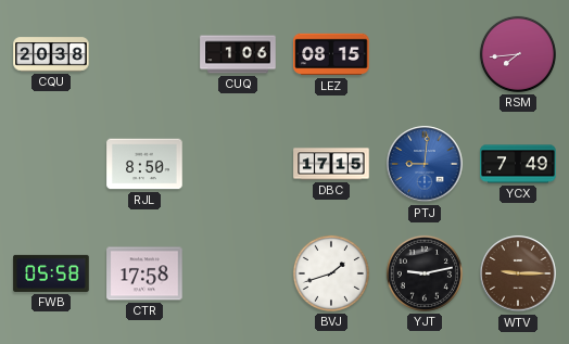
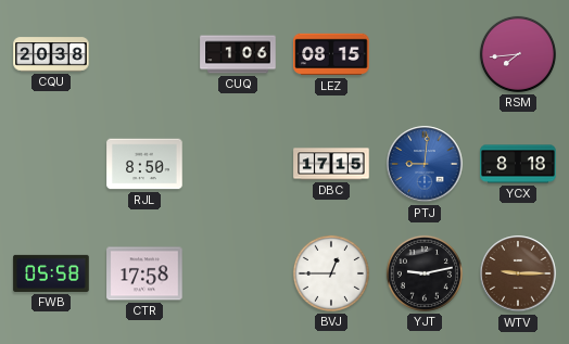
YCX: 7:49 -> 8:18 (518, 164)
BVJ: 1:42 -> 12:45 (331, 273)
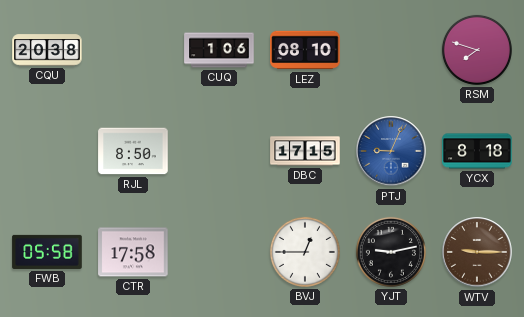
LEZ: 08:15 -> 08:10 (305, 50)
RSM: 7:44 -> 7:48 (477, 50)
PTJ: 9:01 -> 9:04 (391, 151)
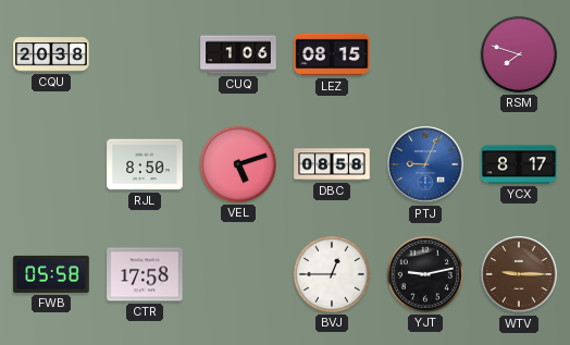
LEZ: 08:10 -> 08:15 (332, 54)
VEL: none -> 5:12 (238, 164)
DBC: 17:15 -> 08:58 (332, 164)
YCX: 8:18 -> 8:17 (519, 164)
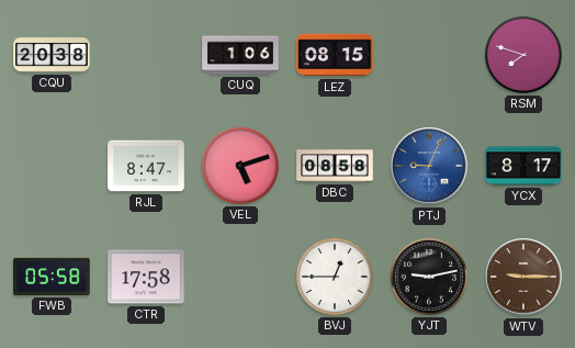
RJL: 8:50 -> 8:47 (146, 166)
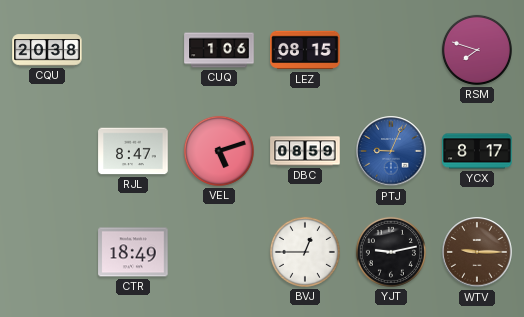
DBC: 08:58 -> 08:59 (305, 151)
FWB: 05:58 -> none (52, 277)
CTR: 17:58 -> 18:49 (133, 252)
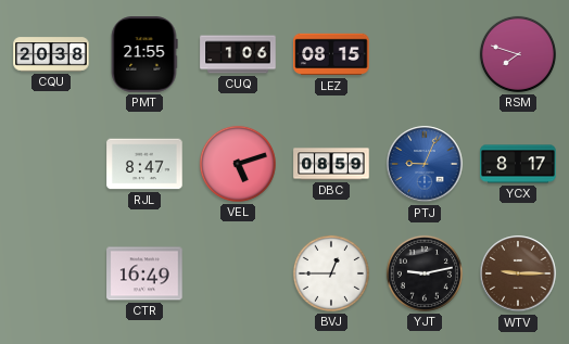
PMT: none -> 21:55 (144, 54)
CTR: 18:49 -> 16:49 (144, 273)
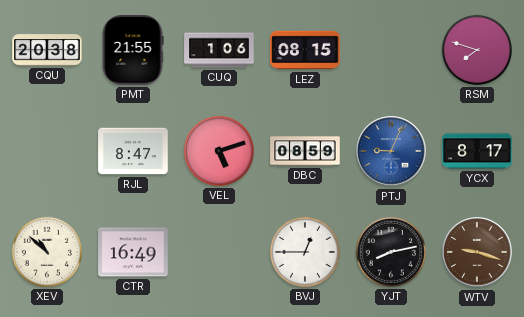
XEV: none -> 10:52 (47, 252)
YJT: 9:13 -> 8:13 (391, 252)
WTV: 9:15 -> 9:18 (477, 252)
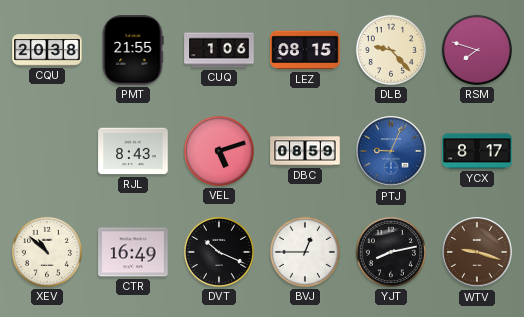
DLB: none -> 9:23 (391, 50)
RJL: 8:47 -> 8:43 (133, 151)
DVT: none -> 10:19 (219, 252)
